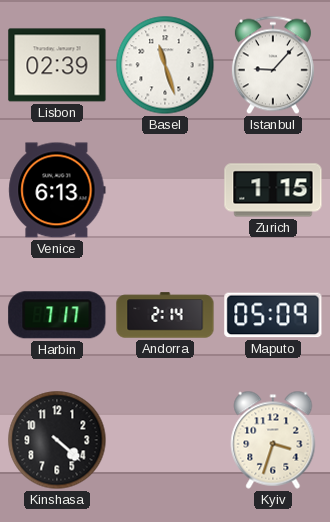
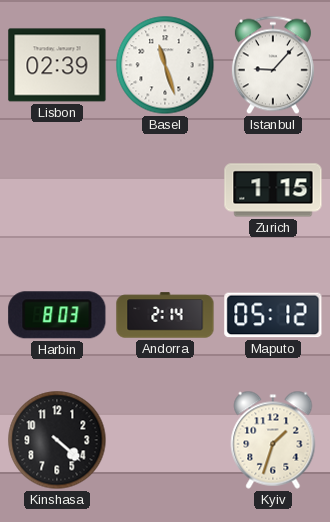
Venice: 6:13 -> none (57, 190)
Harbin: 7:17 -> 8:03 (57, 315)
Maputo: 05:09 -> 05:12 (273, 315)
Kyiv: 3:33 -> 1:33 (273, 440)
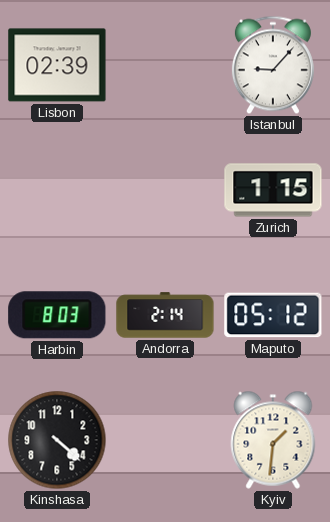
Basel: 11:27 -> none (165, 65)
Kyiv: 1:33 -> 1:31 (273, 440)
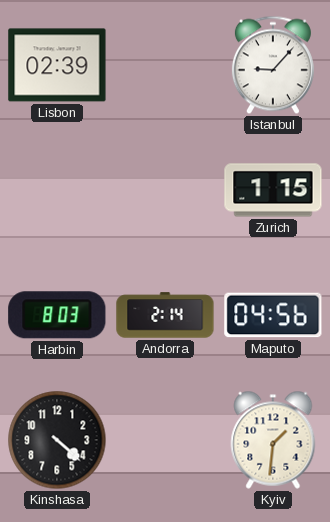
Maputo: 05:12 -> 04:56 (273, 315)
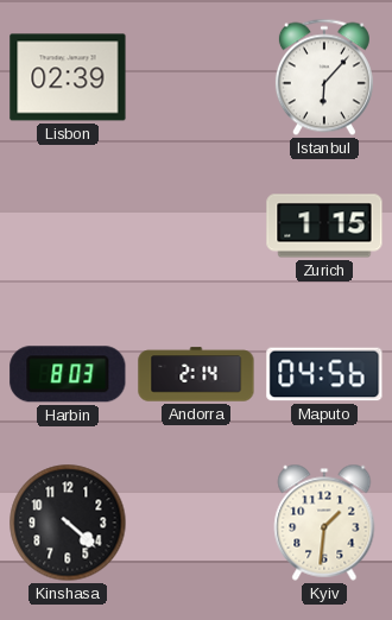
Istanbul: 9:07 -> 6:07 (324, 77)
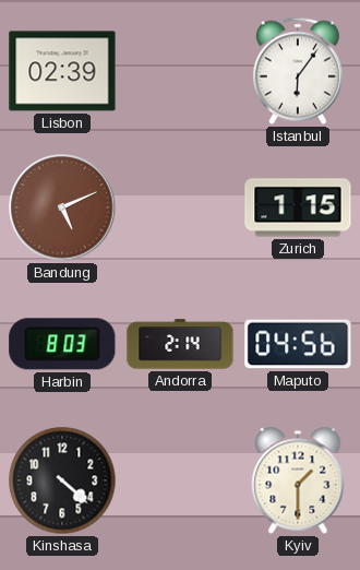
Istanbul: 6:07 -> 6:06 (298, 71)
Bandung: none -> 5:11 (62, 207)
Kyiv: 1:31 -> 1:30 (298, 480)
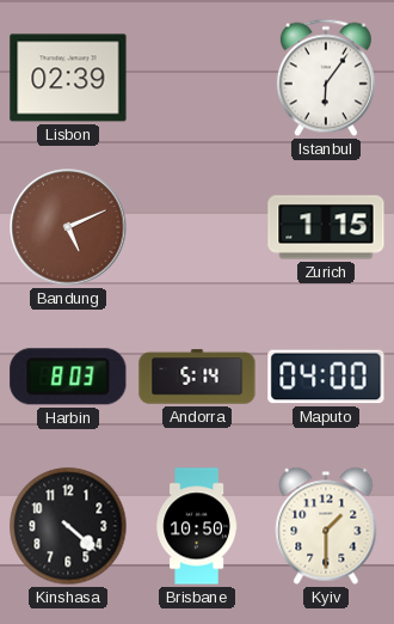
Andorra: 2:14 -> 5:14 (197, 377)
Maputo: 04:56 -> 04:00 (326, 377)
Brisbane: none -> 10:50 (197, 526)
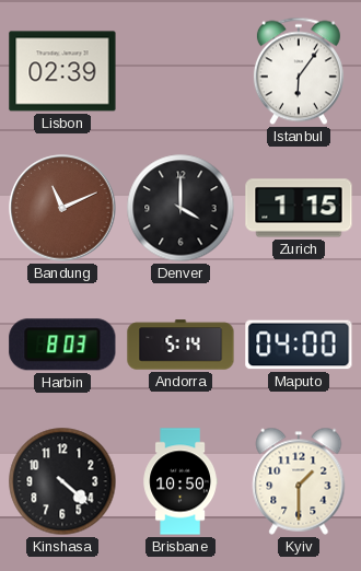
Bandung: 5:11 -> 11:11 (62, 208)
Denver: none -> 4:00 (180, 208)
